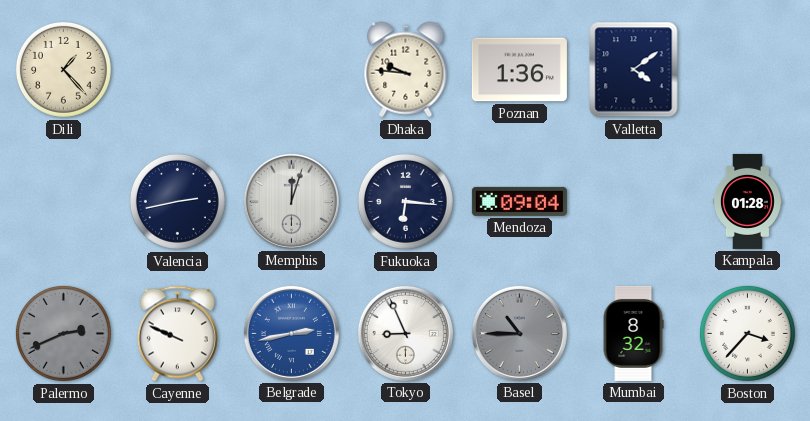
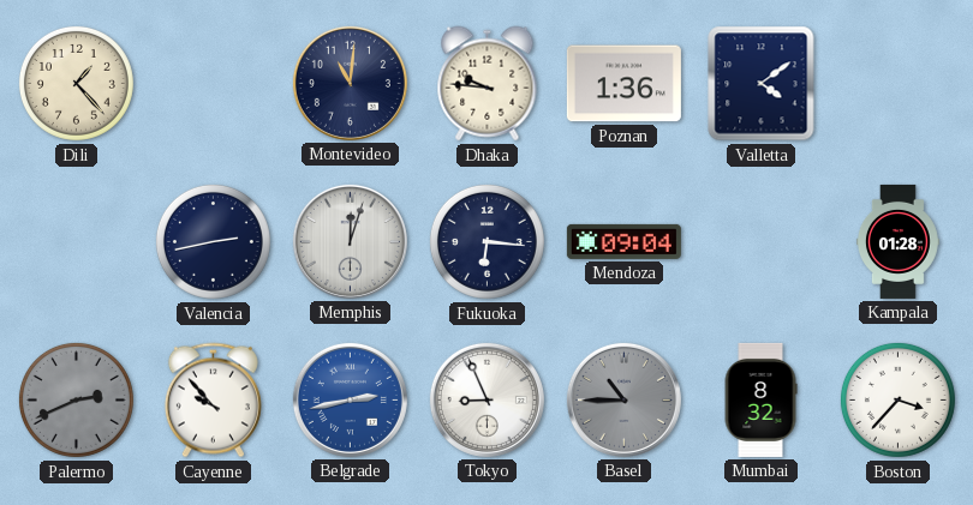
Montevideo: none -> 11:01 (350, 83)
Cayenne: 9:49 -> 9:53 (213, 401)
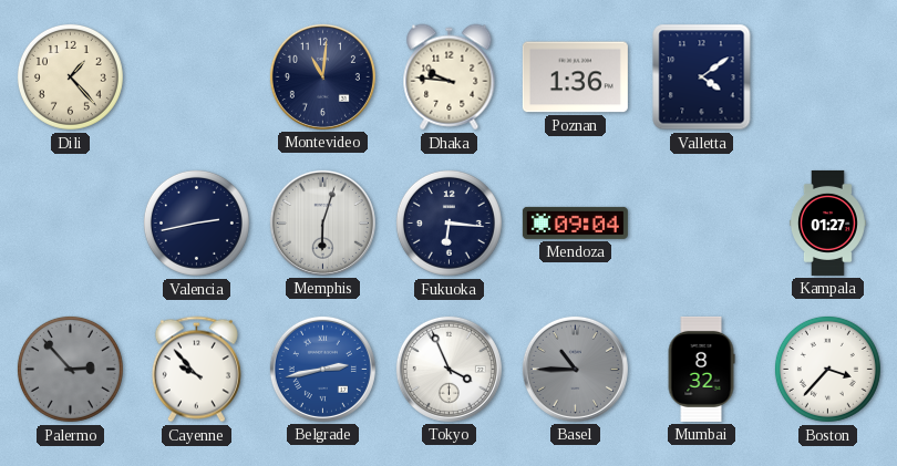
Memphis: 12:03 -> 6:03 (322, 222)
Kampala: 01:28 -> 01:27 (827, 222)
Palermo: 2:41 -> 2:53 (70, 369)
Tokyo: 8:56 -> 3:56 (448, 369)
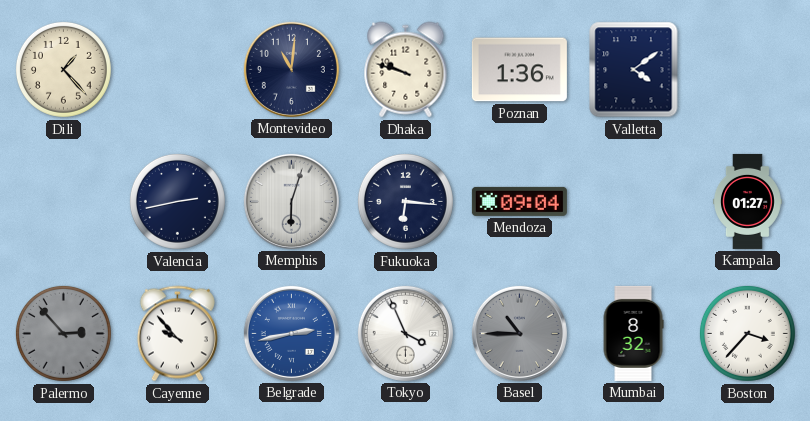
Dhaka: 9:46 -> 9:48 (406, 70)
